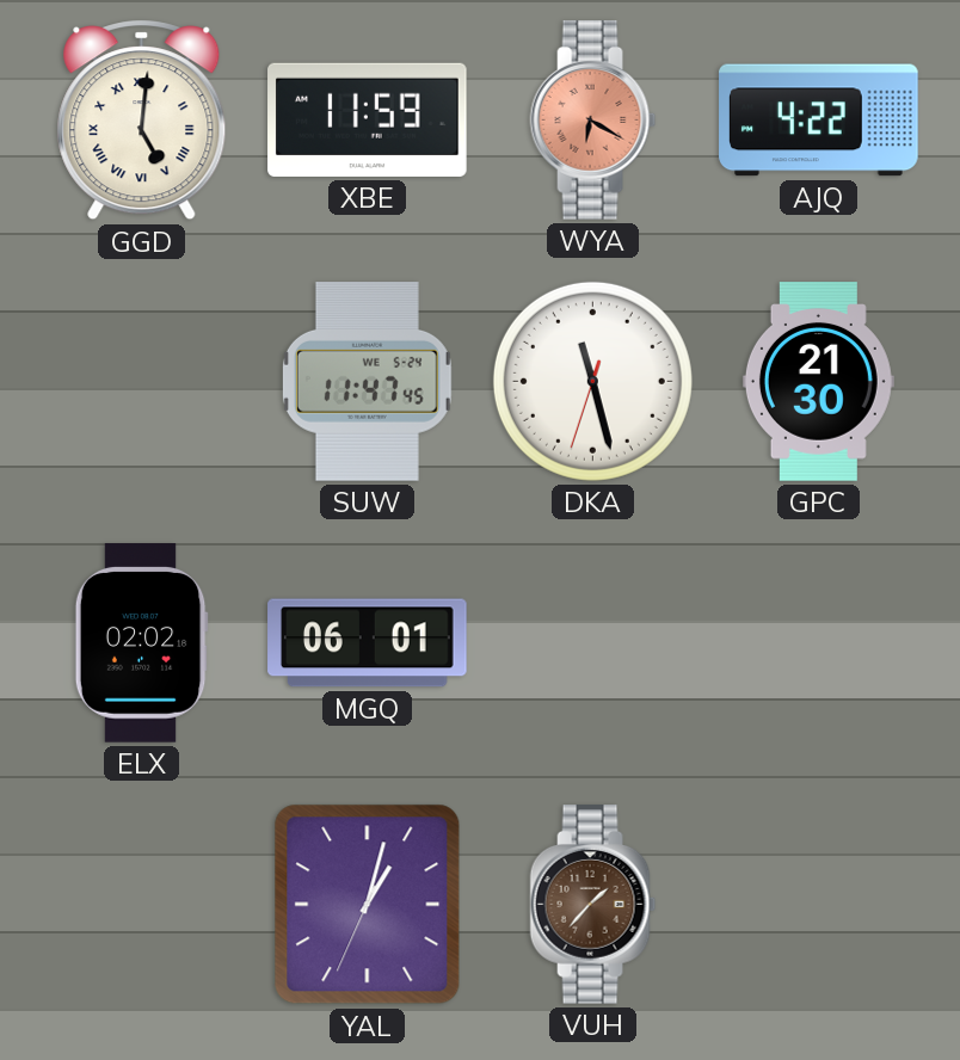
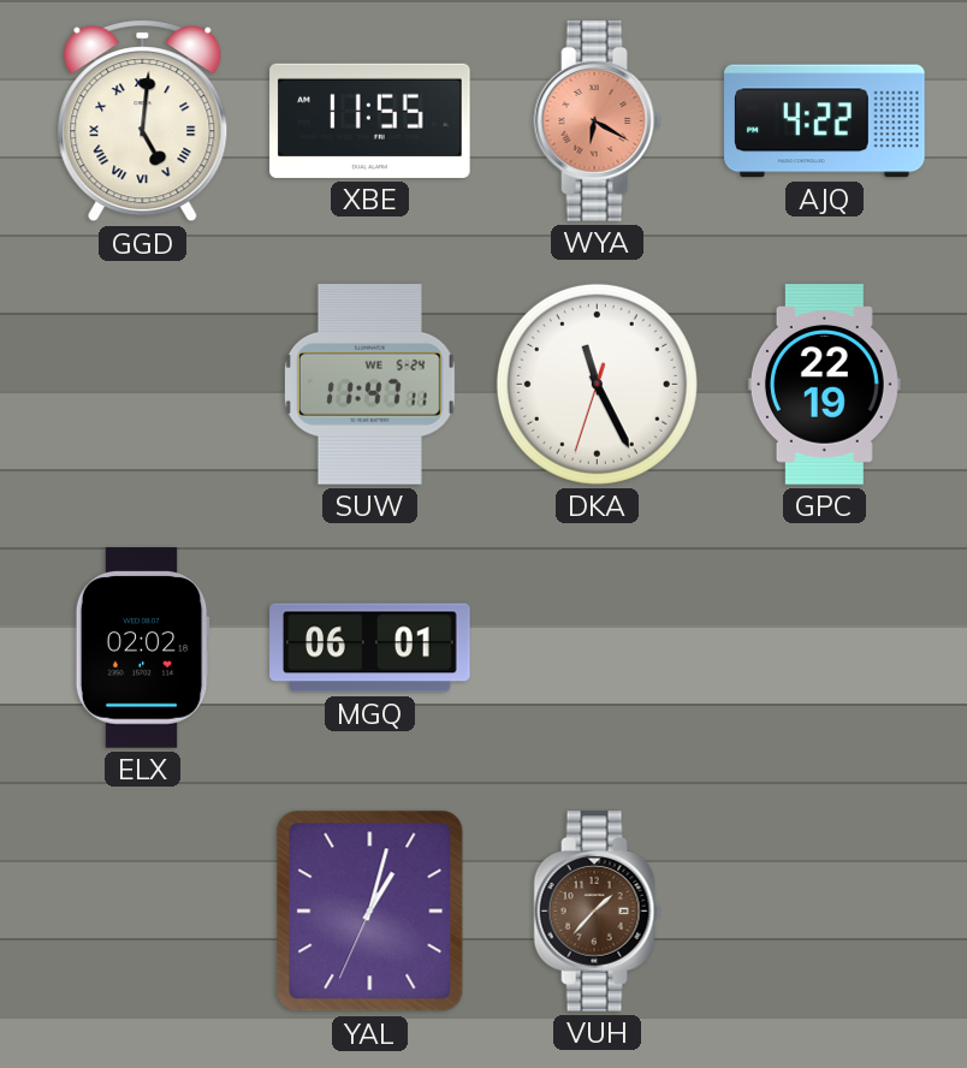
XBE: 11:59 -> 11:55 (370, 120)
SUW: 11:47:45 -> 11:47:11 (369, 385)
DKA: 11:27 -> 11:25 (597, 384)
GPC: 21:30 -> 22:19 (824, 385)
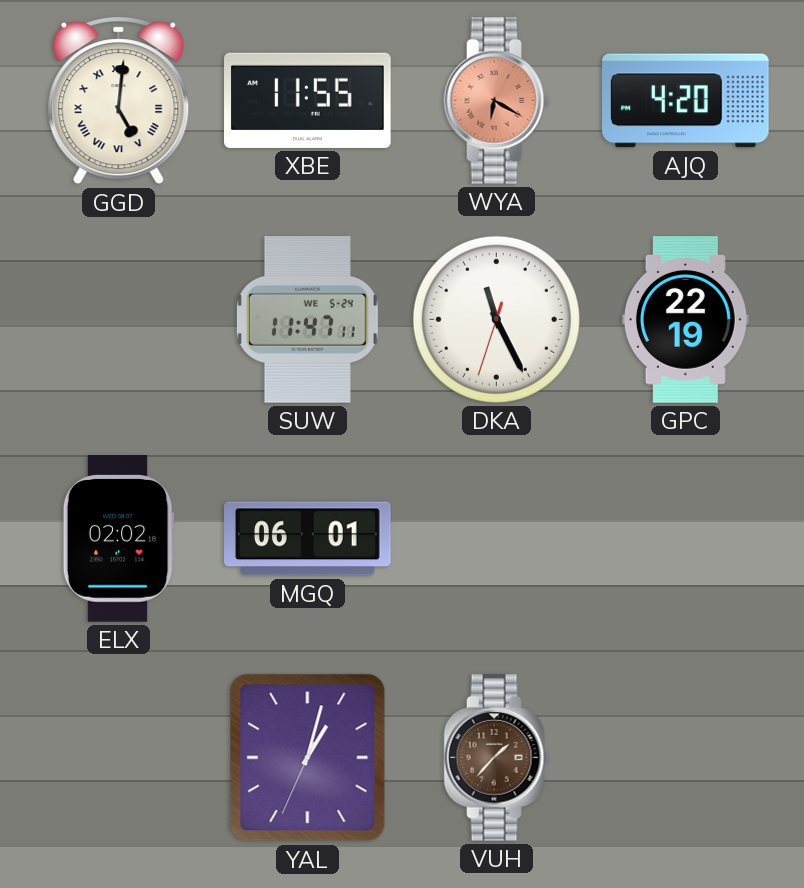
AJQ: 4:22 -> 4:20 (686, 101)
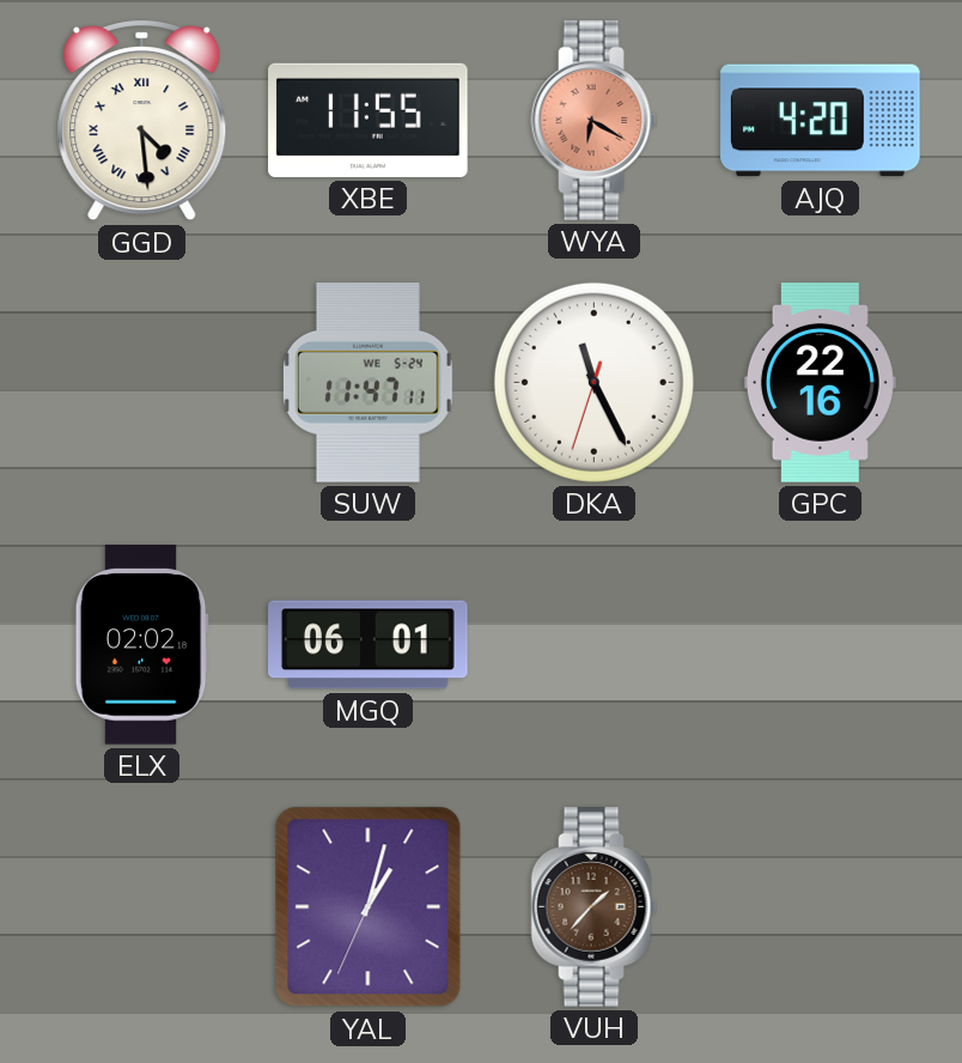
GGD: 5:01 -> 4:29 (142, 121)
GPC: 22:19 -> 22:16 (820, 383)
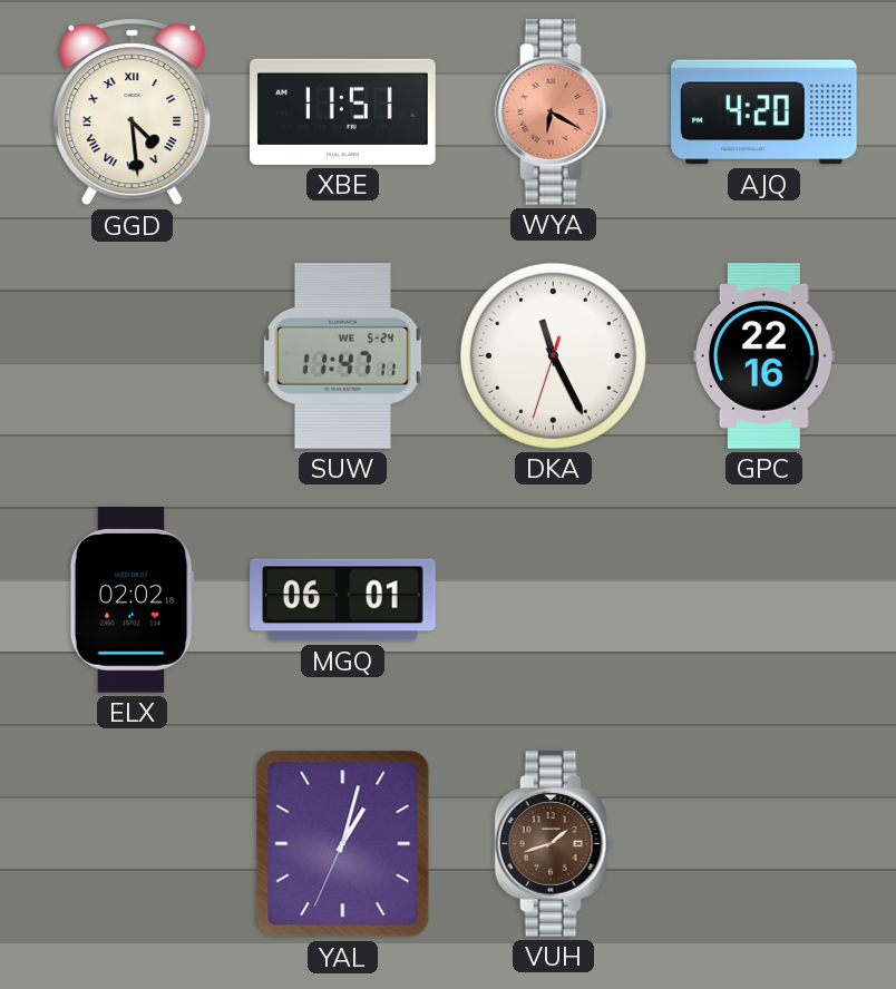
XBE: 11:55 -> 11:51 (343, 111)
VUH: 1:37 -> 1:42 (554, 844)
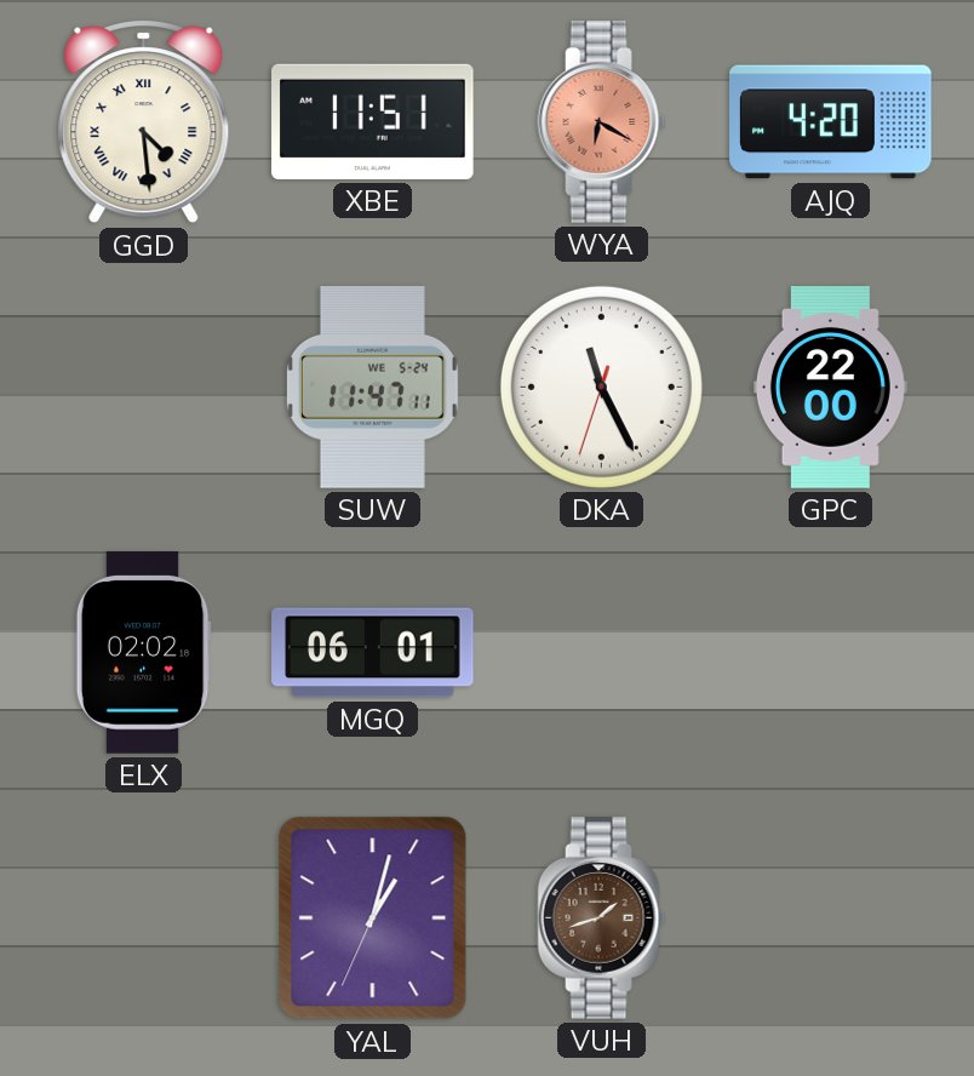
GPC: 22:16 -> 22:00 (830, 388)
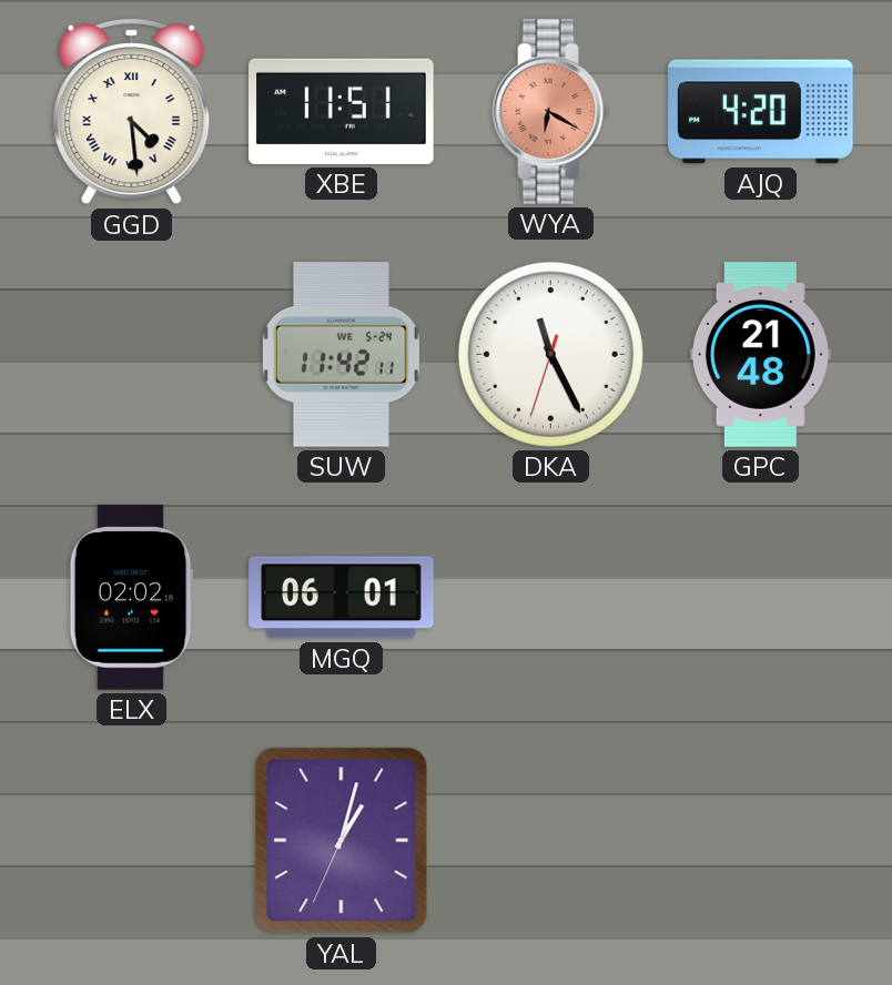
SUW: 11:47 -> 11:42 (341, 355)
GPC: 22:00 -> 21:48 (760, 355)
VUH: 1:42 -> none (602, 918)
